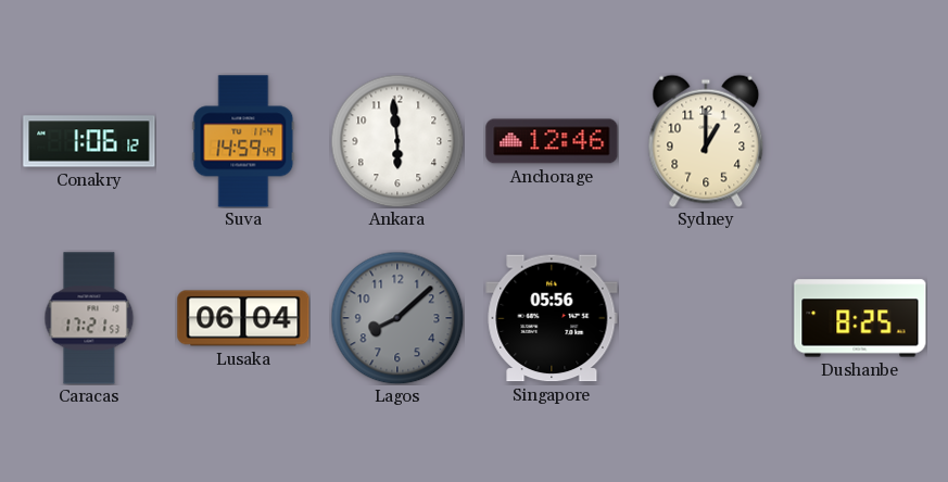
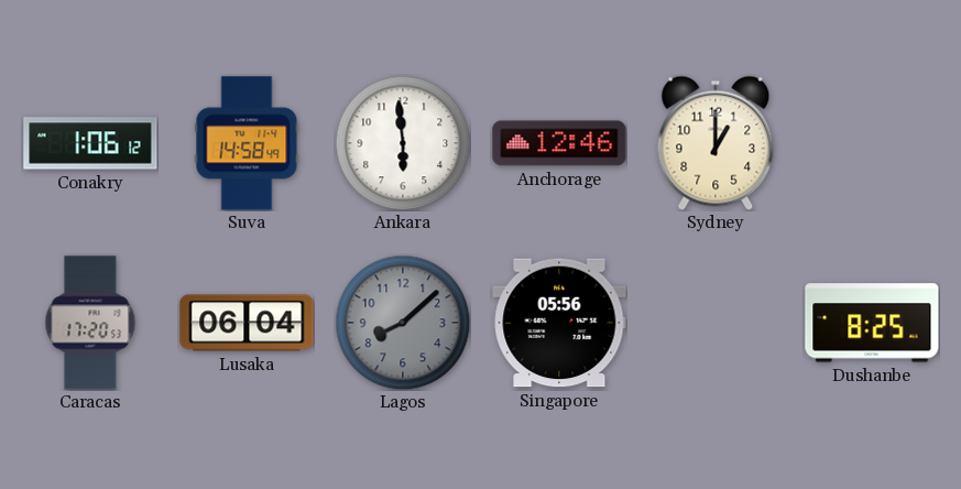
Suva: 14:59 -> 14:58 (247, 143)
Caracas: 17:21 -> 17:20 (90, 323)
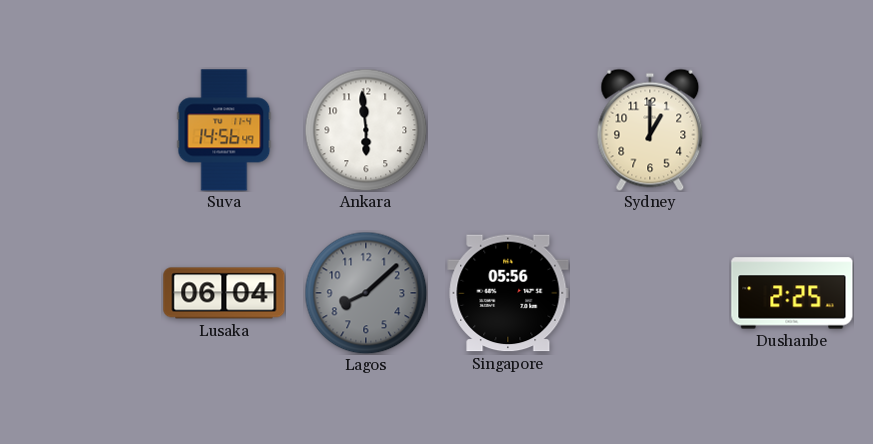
Conakry: 1:06 -> none (90, 143)
Suva: 14:58 -> 14:56 (224, 130)
Anchorage: 12:46 -> none (559, 143)
Caracas: 17:20 -> none (90, 323)
Dushanbe: 8:25 -> 2:25 (792, 293)
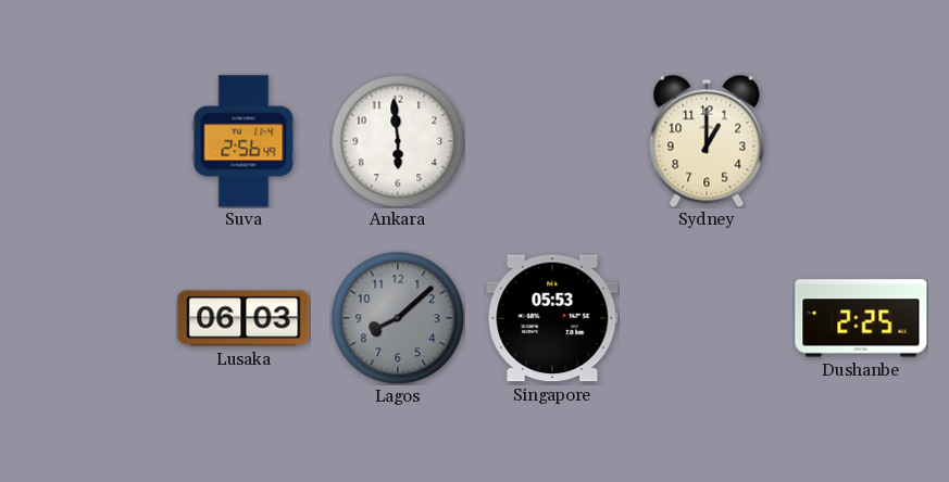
Suva: 14:56 -> 2:56 (244, 141)
Lusaka: 06:04 -> 06:03 (244, 318)
Singapore: 05:56 -> 05:53 (552, 318)
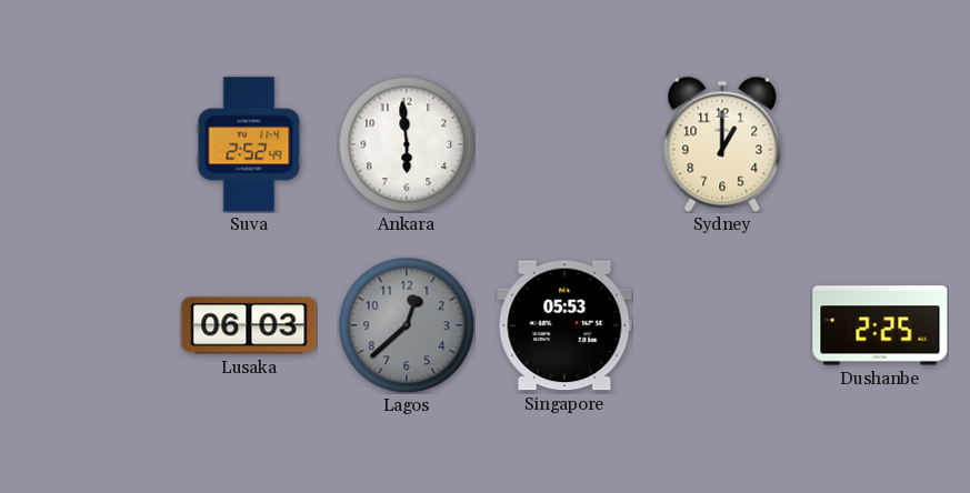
Suva: 2:56 -> 2:52 (249, 144)
Lagos: 8:08 -> 12:38 (407, 325)
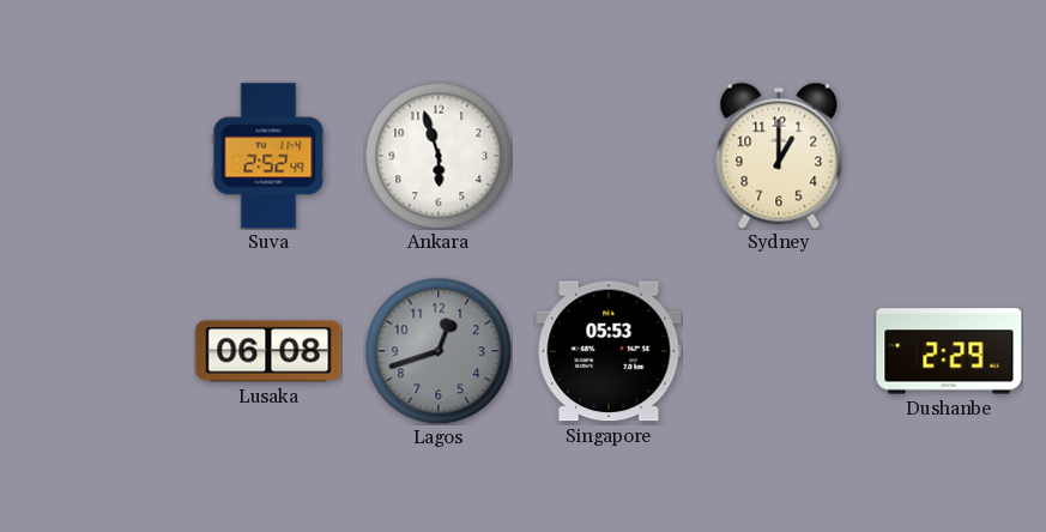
Ankara: 5:59 -> 5:57 (439, 156)
Lusaka: 06:03 -> 06:08 (268, 351)
Lagos: 12:38 -> 12:42 (439, 351)
Dushanbe: 2:25 -> 2:29 (949, 351)
